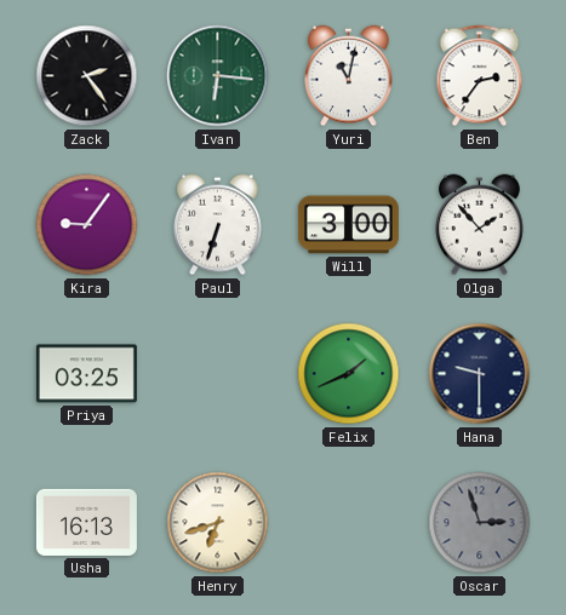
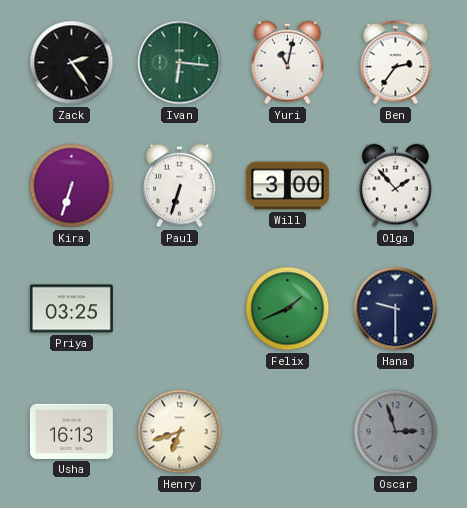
Kira: 9:06 -> 6:33 (72, 186)
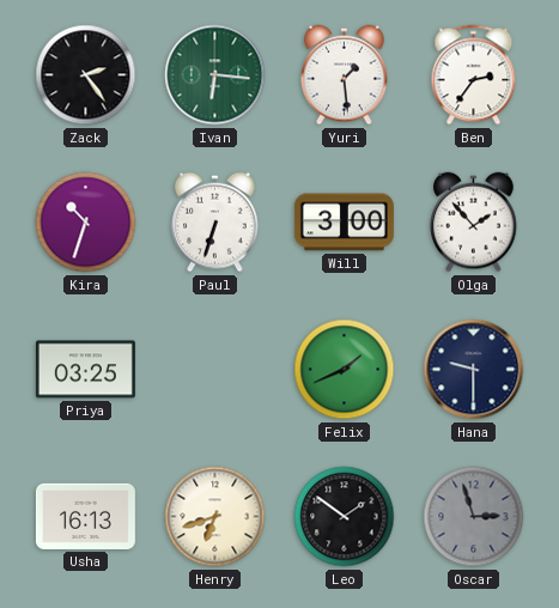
Yuri: 11:02 -> 1:29 (345, 75)
Kira: 6:33 -> 10:33 (86, 223)
Leo: none -> 1:51 (345, 517)
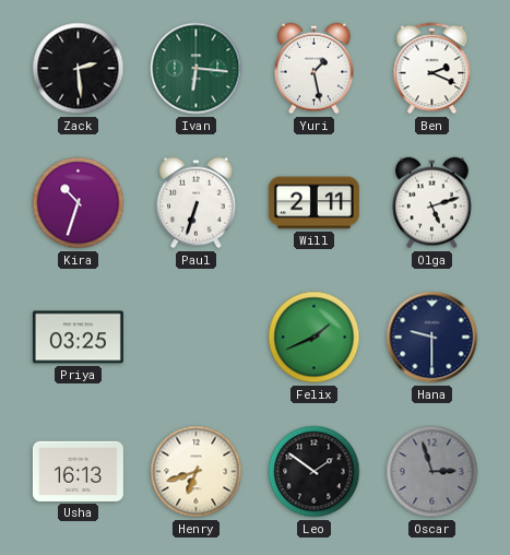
Zack: 2:24 -> 2:29 (79, 69)
Yuri: 1:29 -> 1:28 (315, 69)
Ben: 2:36 -> 2:19 (432, 69)
Will: 3:00 -> 2:11 (313, 203)
Olga: 1:53 -> 5:12 (432, 203)
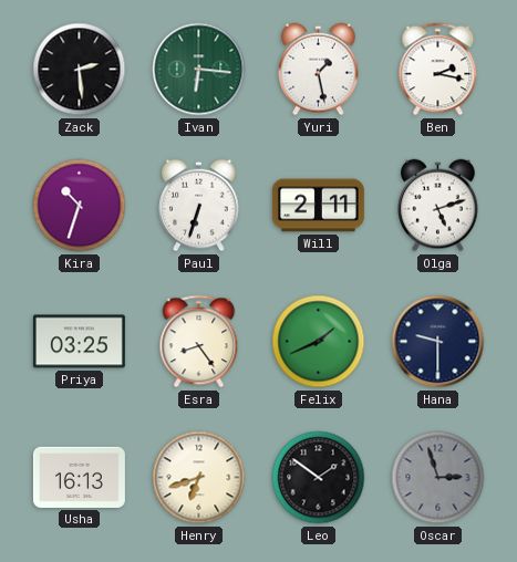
Ben: 2:19 -> 2:17 (438, 70)
Esra: none -> 8:24 (199, 342)
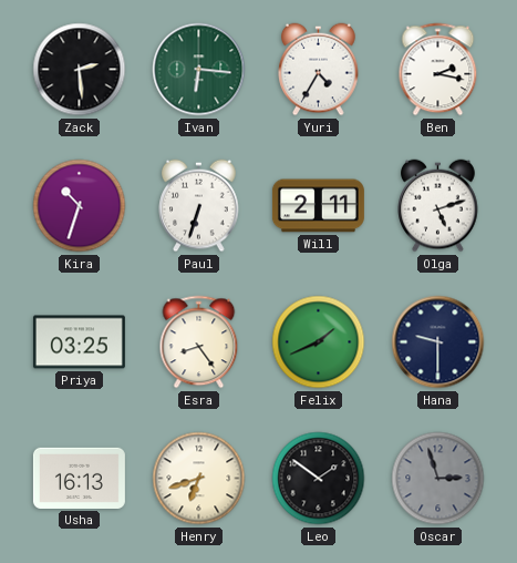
Yuri: 1:28 -> 4:35 (319, 70)
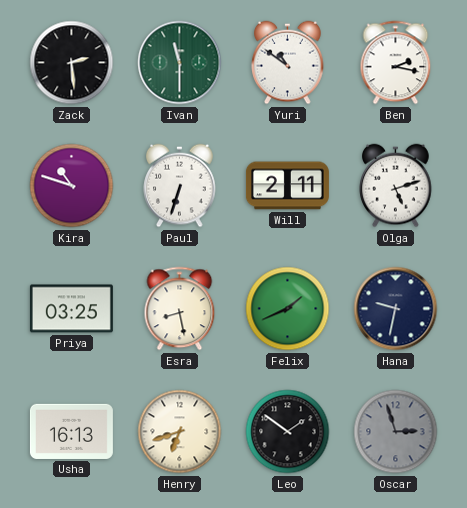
Ivan: 6:16 -> 11:30 (180, 63)
Yuri: 4:35 -> 10:51 (288, 63)
Kira: 10:33 -> 10:48 (72, 186)
Esra: 8:24 -> 8:28 (180, 309)
Hana: 9:30 -> 9:32 (396, 309)
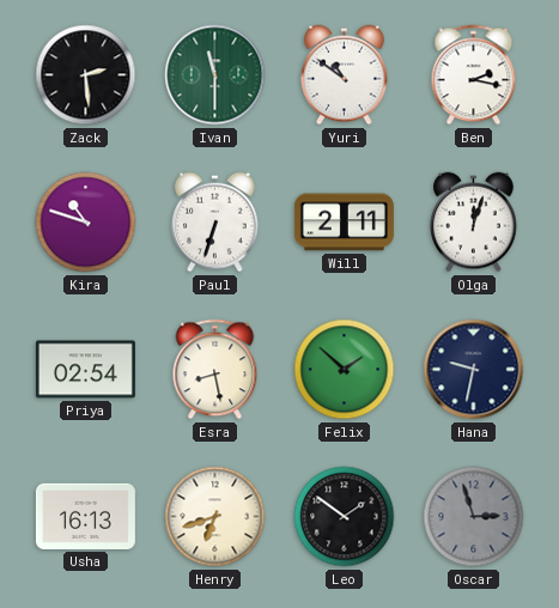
Olga: 5:12 -> 12:03 (474, 223)
Priya: 03:25 -> 02:54 (85, 370)
Felix: 1:41 -> 1:52 (345, 370)
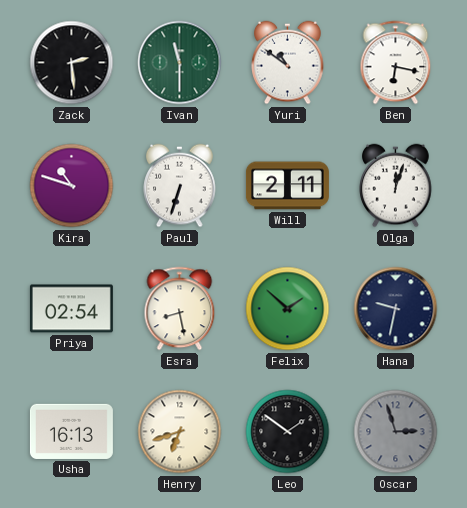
Ben: 2:17 -> 6:17 (396, 63)
